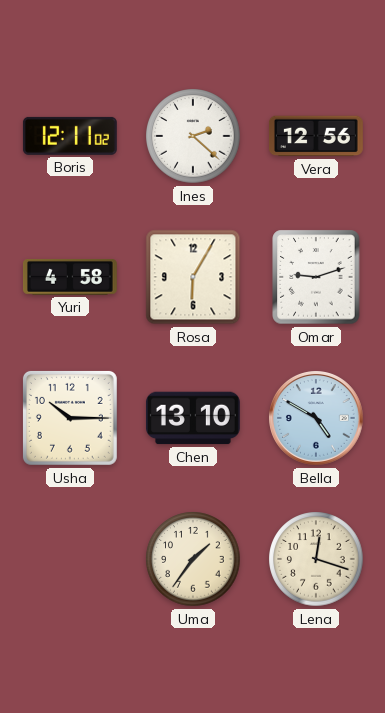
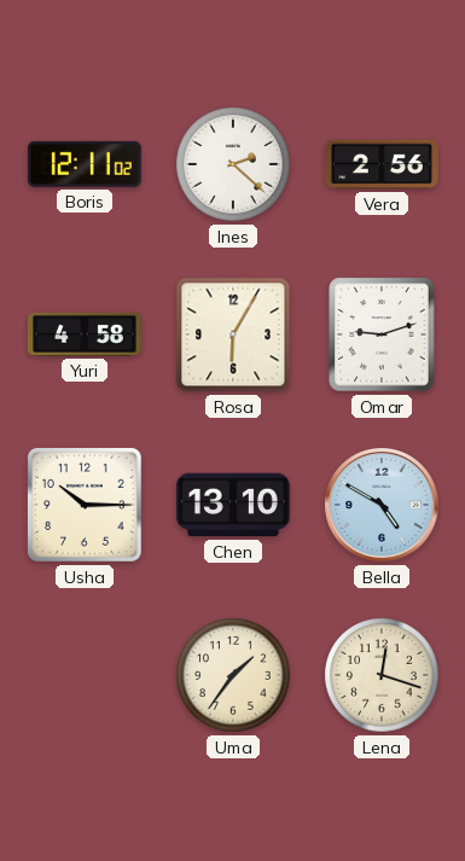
Vera: 12:56 -> 2:56 (382, 164)
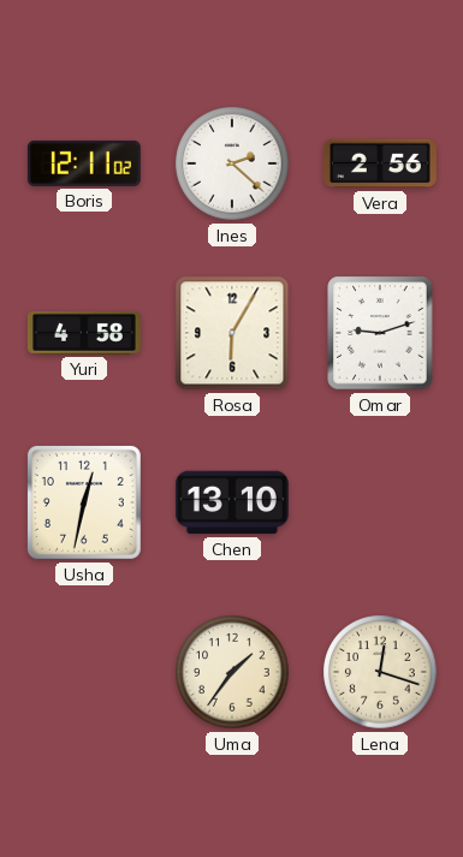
Usha: 10:15 -> 12:32 (84, 502)
Bella: 4:50 -> none (383, 506)
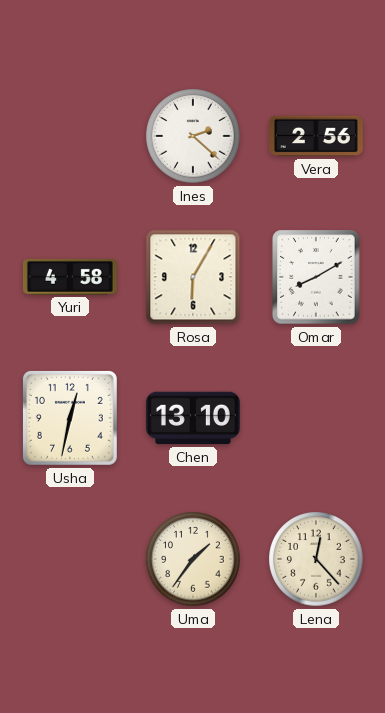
Boris: 12:11 -> none (84, 163)
Omar: 9:12 -> 8:10 (316, 277)
Lena: 12:18 -> 12:23 (316, 559)
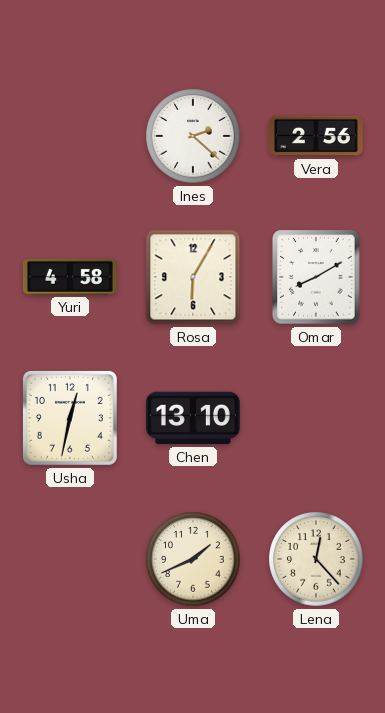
Uma: 1:36 -> 1:41 (193, 559)
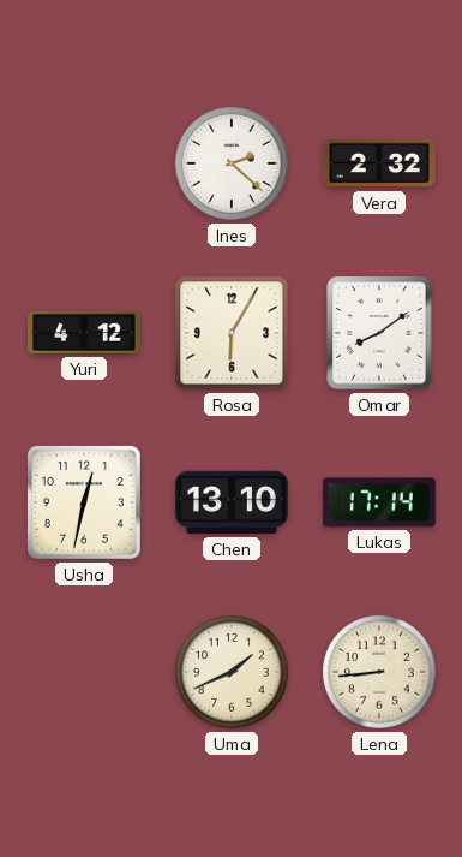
Vera: 2:56 -> 2:32 (379, 163)
Yuri: 4:58 -> 4:12 (84, 334)
Omar: 8:10 -> 8:09 (379, 333)
Lukas: none -> 17:14 (379, 502)
Lena: 12:23 -> 8:44 (379, 672)
